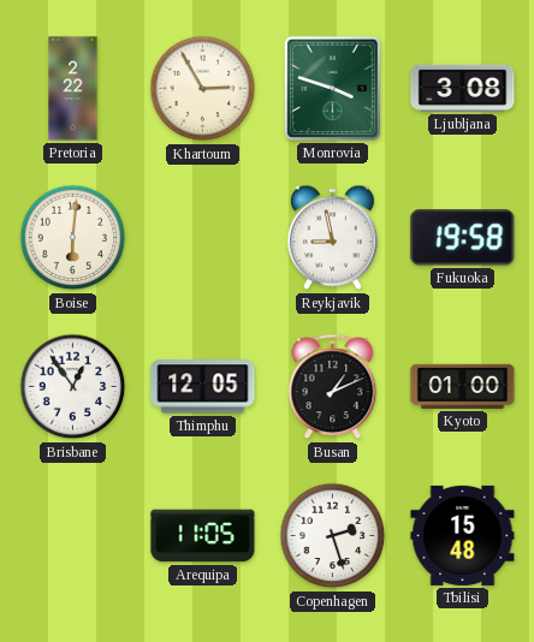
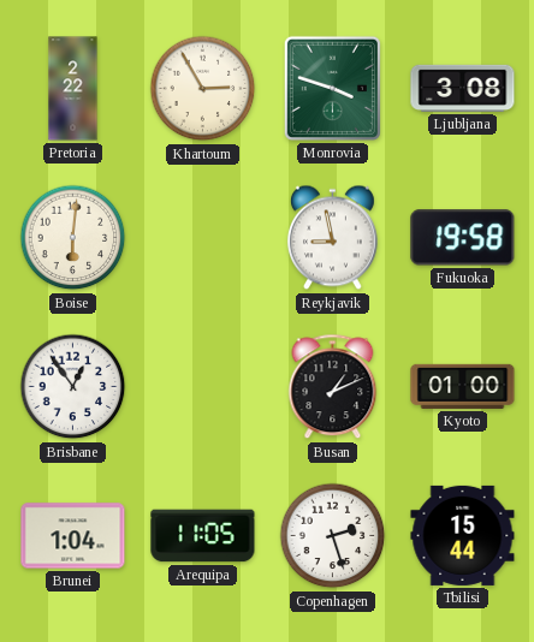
Thimphu: 12:05 -> none (203, 387)
Brunei: none -> 1:04 (73, 536)
Tbilisi: 15:48 -> 15:44 (463, 535)
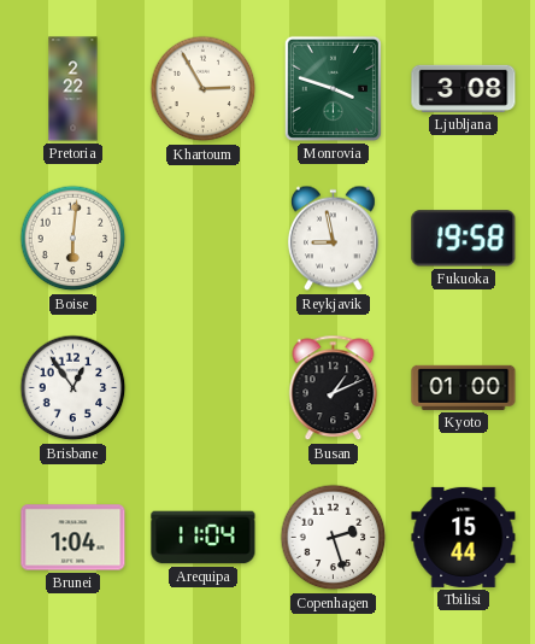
Arequipa: 11:05 -> 11:04 (204, 538)
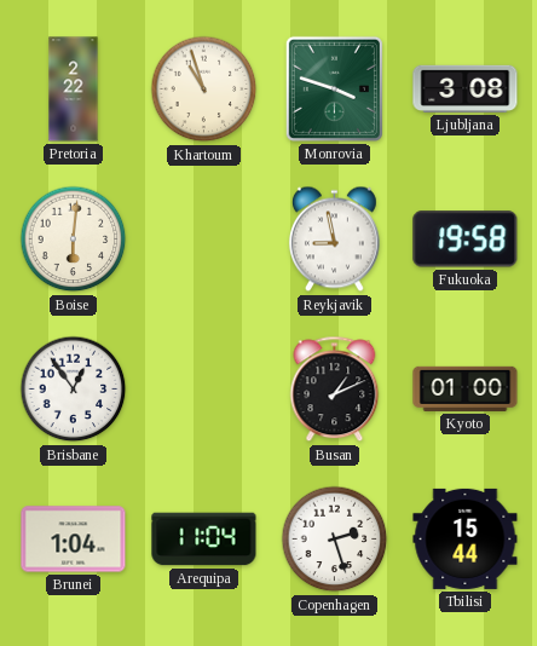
Khartoum: 2:55 -> 10:57 (204, 90)
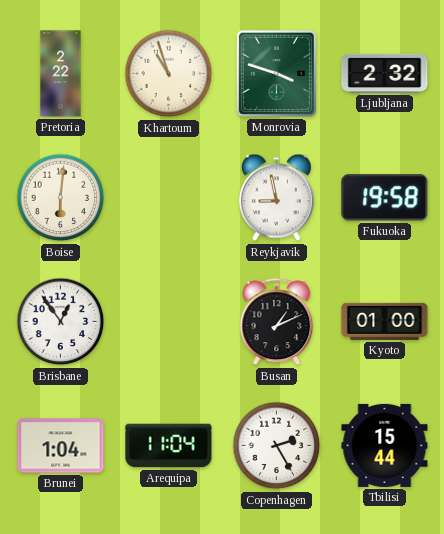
Ljubljana: 3:08 -> 2:32 (385, 73)
Copenhagen: 2:27 -> 2:25 (277, 446)
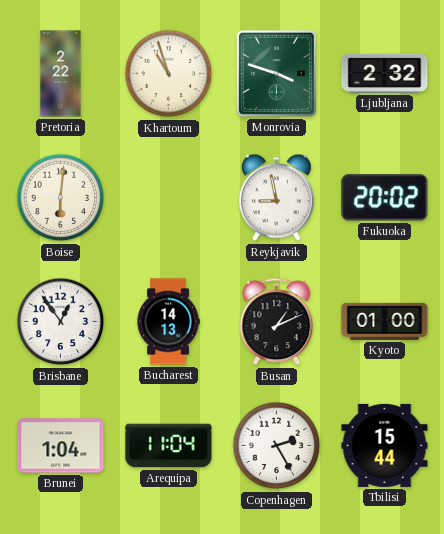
Fukuoka: 19:58 -> 20:02 (385, 198)
Bucharest: none -> 14:13 (168, 322)
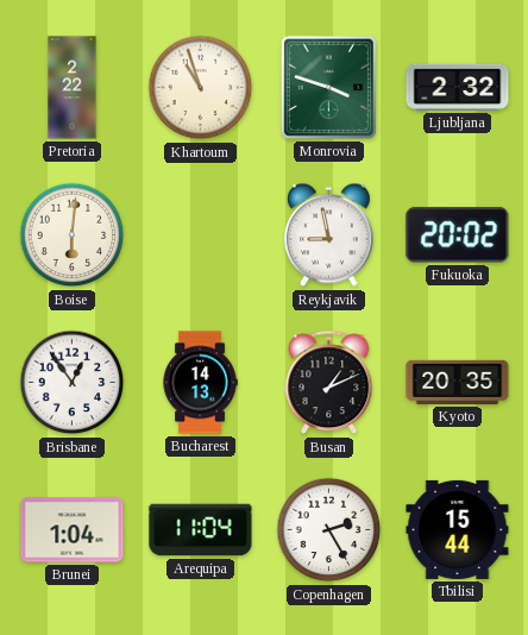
Kyoto: 01:00 -> 20:35 (458, 382)
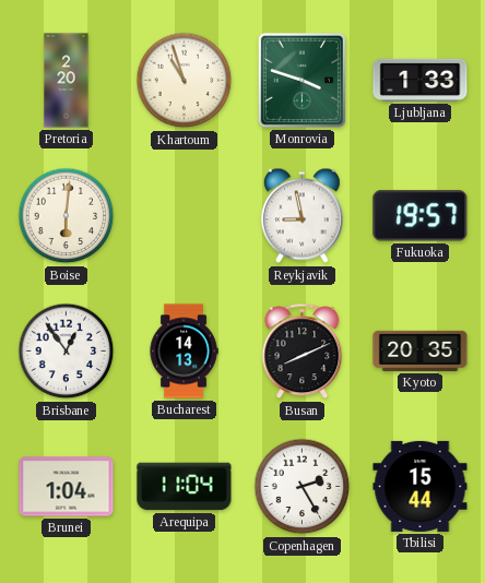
Pretoria: 2:22 -> 2:20 (67, 81)
Ljubljana: 2:32 -> 1:33 (421, 80)
Fukuoka: 20:02 -> 19:57 (421, 216)
Busan: 1:11 -> 8:11 (303, 352)
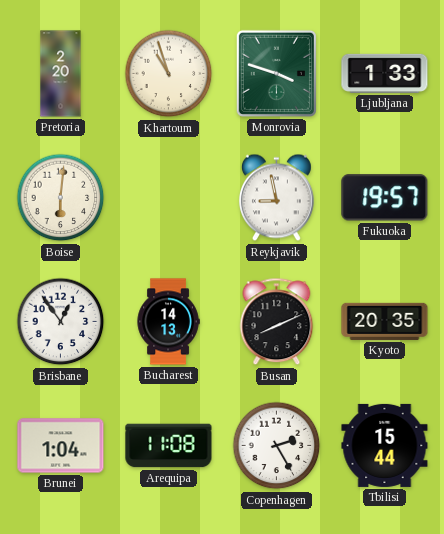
Arequipa: 11:04 -> 11:08 (169, 446)
